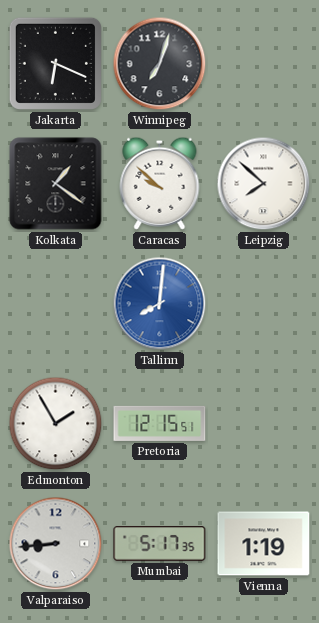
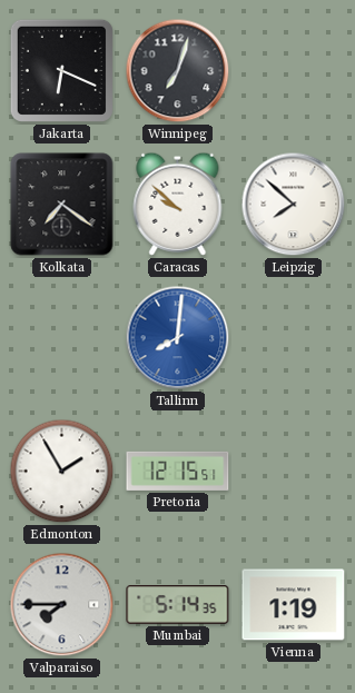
Kolkata: 1:21 -> 7:21 (62, 205)
Valparaiso: 8:44 -> 7:45 (62, 605)
Mumbai: 5:17 -> 5:14 (178, 605)
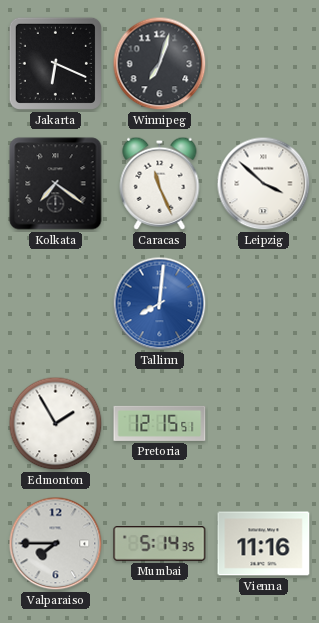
Caracas: 9:52 -> 11:26 (160, 183)
Leipzig: 7:52 -> 3:52 (264, 184)
Vienna: 1:19 -> 11:16 (264, 544)
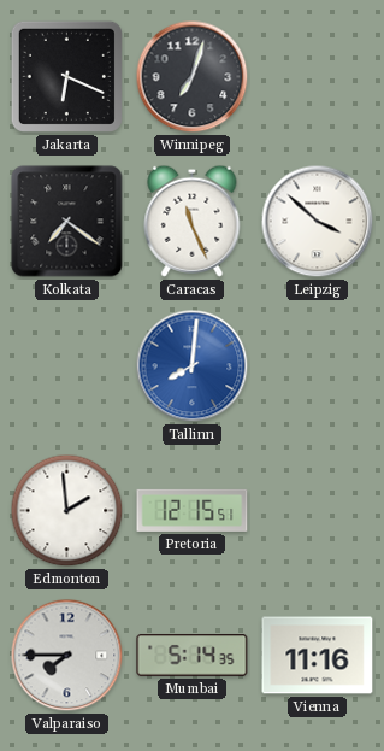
Edmonton: 1:55 -> 1:59 (67, 511)
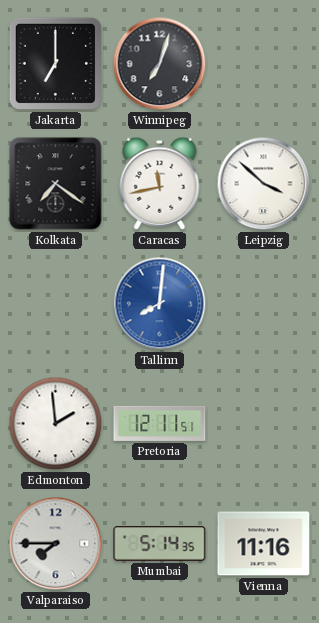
Jakarta: 6:19 -> 7:00 (55, 63)
Caracas: 11:26 -> 11:43 (160, 183)
Pretoria: 12:15 -> 12:11 (160, 423)
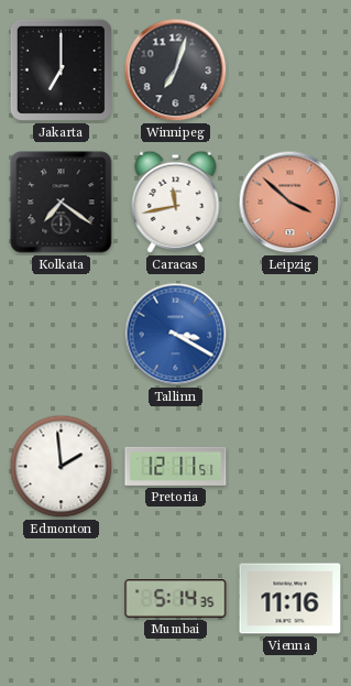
Leipzig dial: white -> salmon (290, 203)
Tallinn: 8:01 -> 3:20 (176, 335)
Valparaiso: 7:45 -> none (56, 544)
